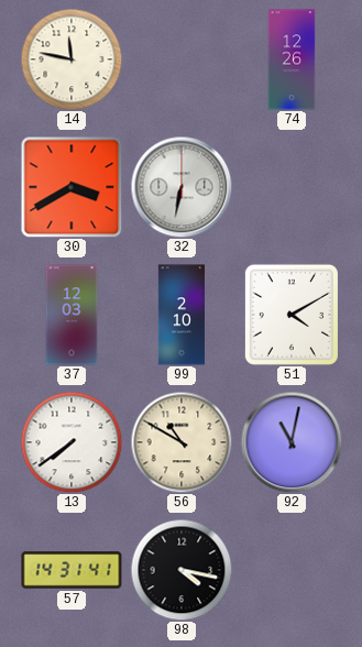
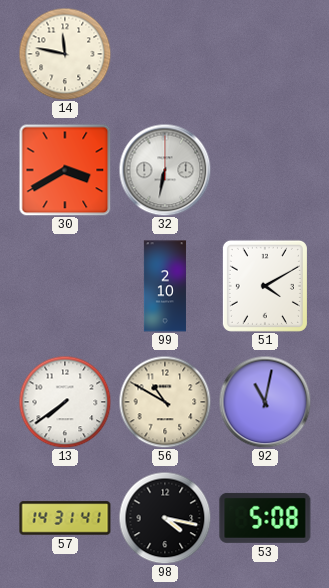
74: 12:26 -> none (292, 59)
37: 12:03 -> none (72, 315)
53: none -> 5:08 (265, 518)
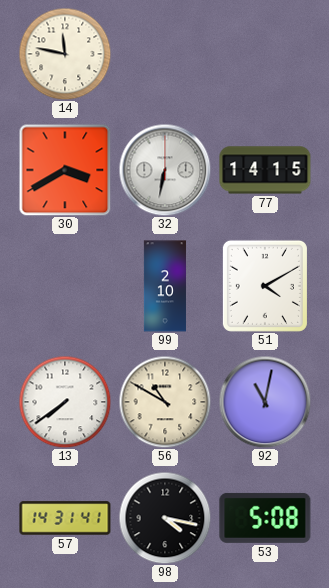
77: none -> 14:15 (265, 170)
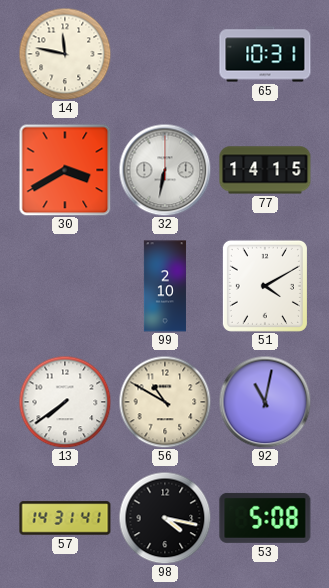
65: none -> 10:31 (265, 54)
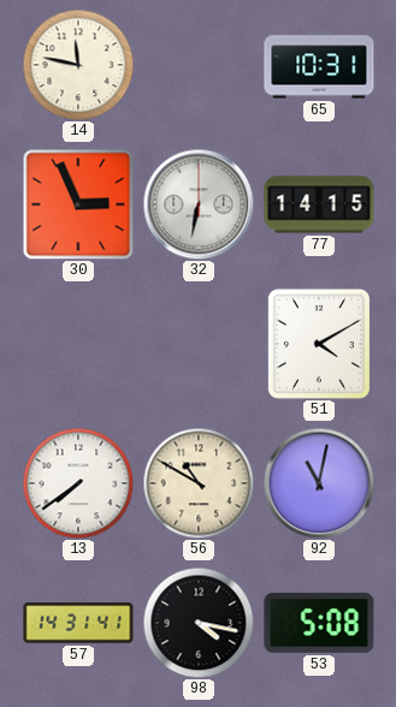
30: 3:40 -> 2:56 (78, 204)
99: 2:10 -> none (165, 286)
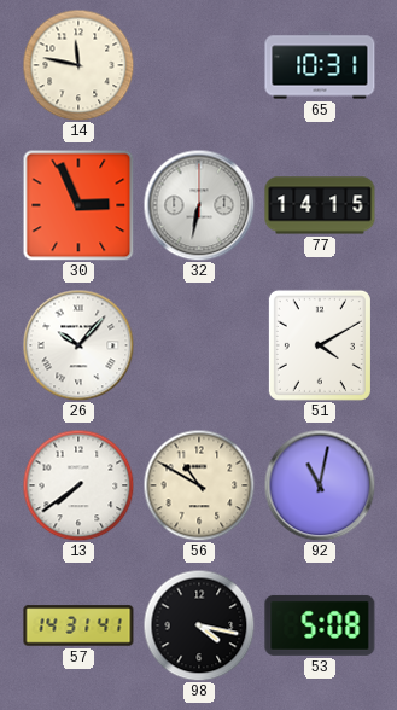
26: none -> 10:07 (78, 345)
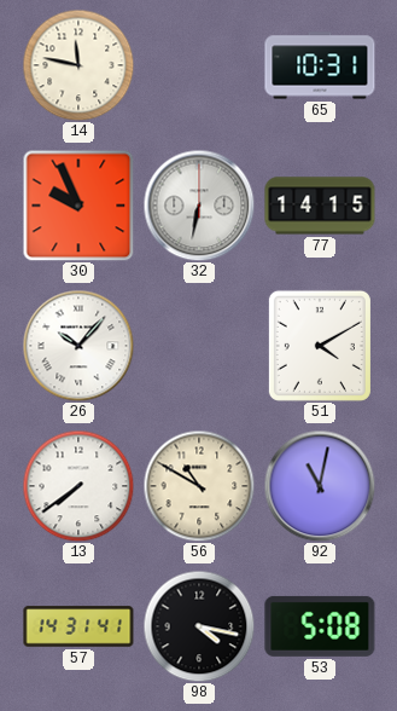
30: 2:56 -> 9:56 (78, 206)
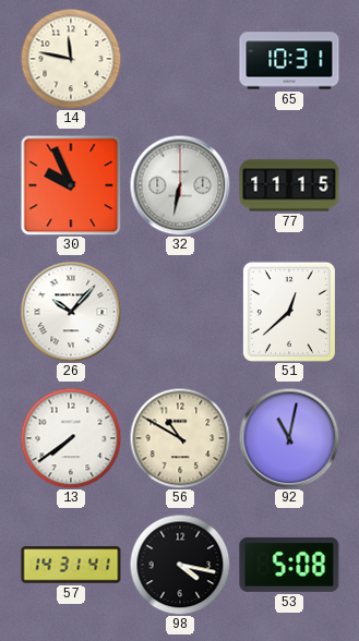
77: 14:15 -> 11:15 (289, 185)
51: 4:10 -> 12:38 (289, 312)
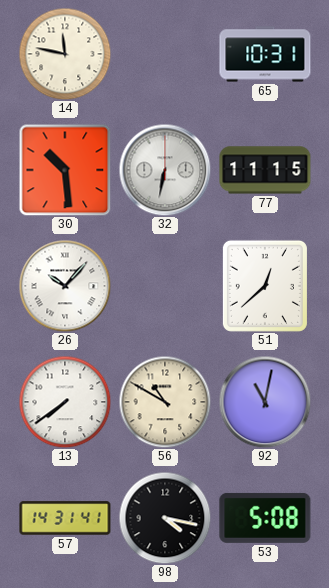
30: 9:56 -> 10:29 (65, 170)
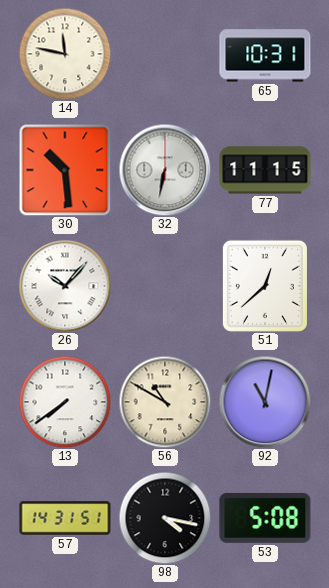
57: 14:31:41 -> 14:31:51 (65, 518)
